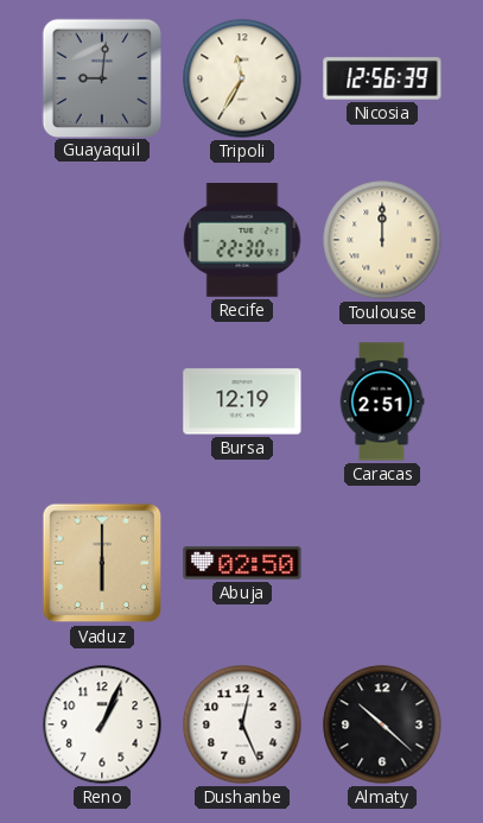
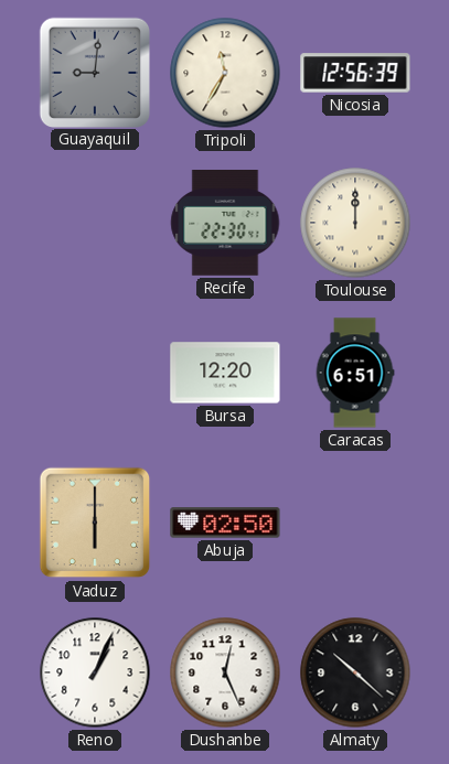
Bursa: 12:19 -> 12:20 (225, 373)
Caracas: 2:51 -> 6:51 (355, 373)
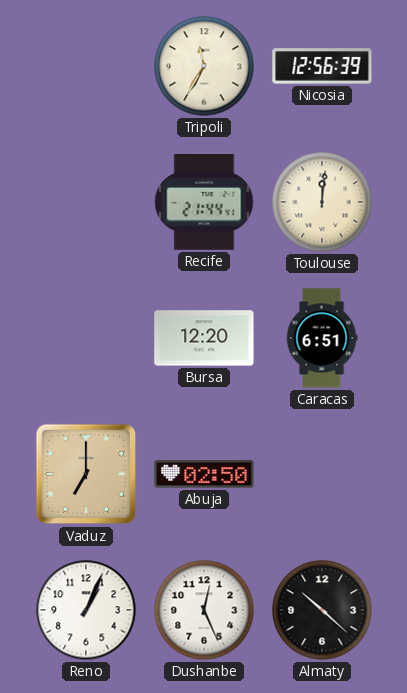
Guayaquil: 9:01 -> none (94, 72)
Recife: 22:30 -> 21:44 (204, 202)
Toulouse: 12:00 -> 12:01 (322, 202)
Vaduz: 6:00 -> 7:00 (86, 474)
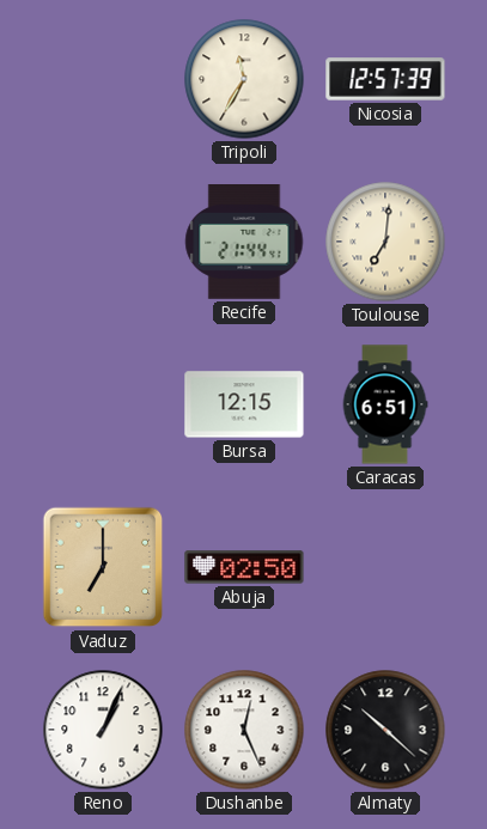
Nicosia: 12:56 -> 12:57 (385, 79)
Toulouse: 12:01 -> 7:01 (385, 242)
Bursa: 12:20 -> 12:15 (244, 404)
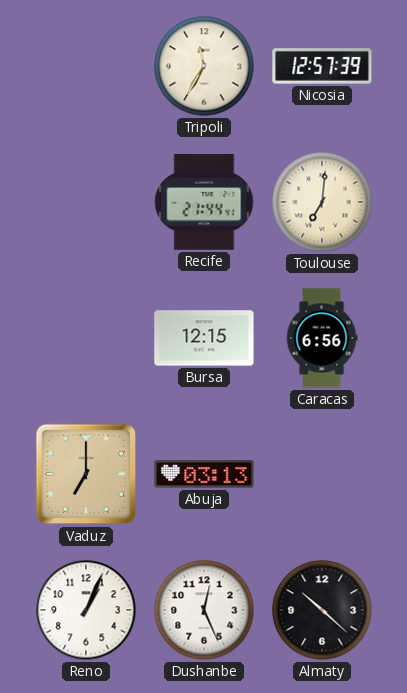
Caracas: 6:51 -> 6:56 (322, 338)
Abuja: 02:50 -> 03:13 (204, 474)
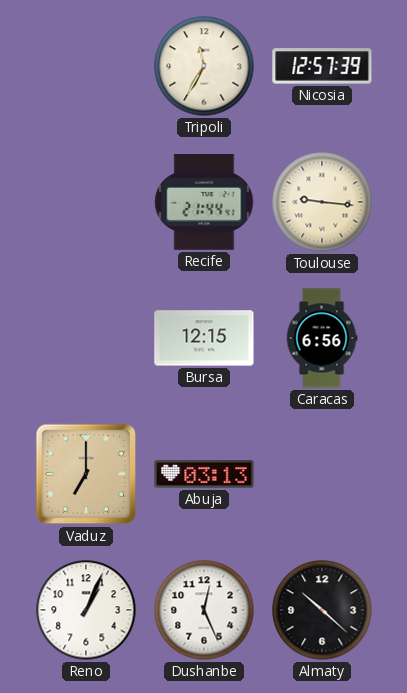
Toulouse: 7:01 -> 9:16 (322, 202)
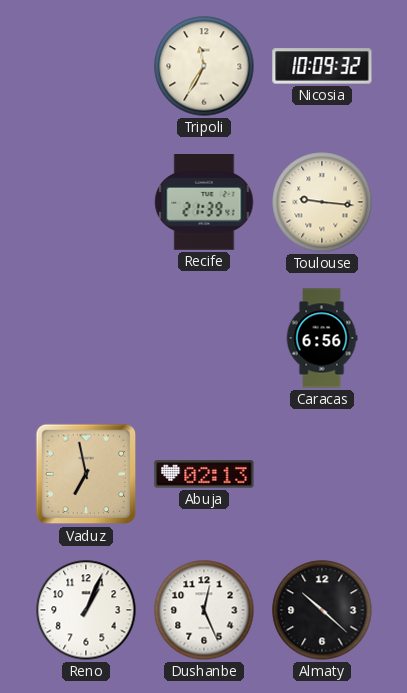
Nicosia: 12:57 -> 10:09 (322, 66)
Recife: 21:44 -> 21:39 (204, 202)
Bursa: 12:15 -> none (204, 338)
Vaduz: 7:00 -> 6:58 (86, 474)
Abuja: 03:13 -> 02:13 (204, 474)
